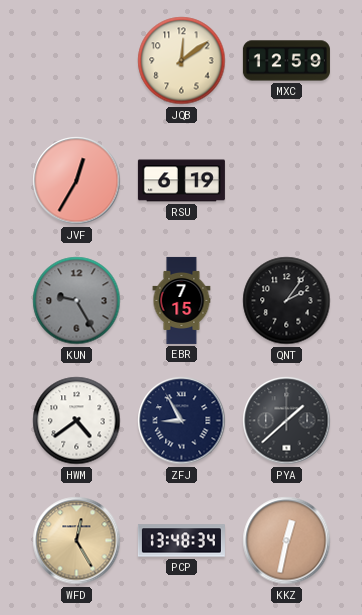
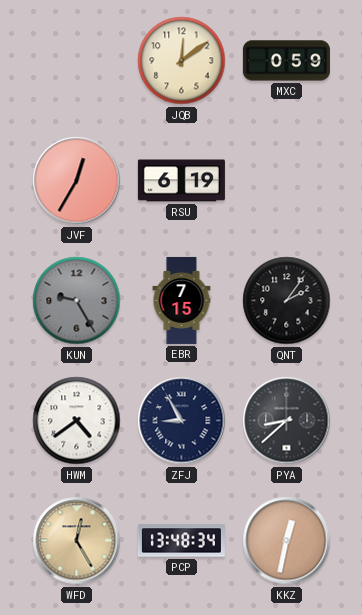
MXC: 12:59 -> 0:59 (286, 61)
PYA: 1:38 -> 8:38 (287, 421)
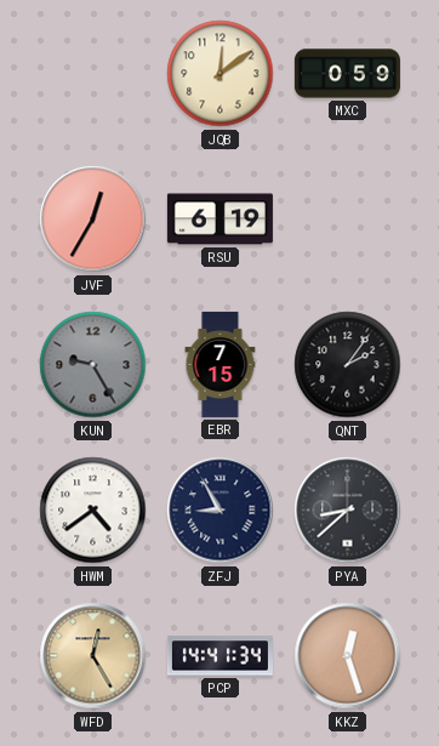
PCP: 13:48 -> 14:41 (219, 656)
KKZ: 12:32 -> 12:27 (348, 656)
